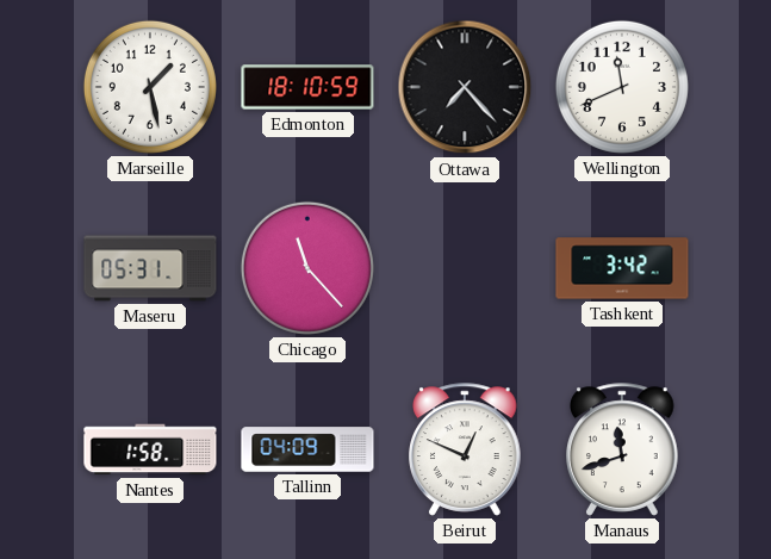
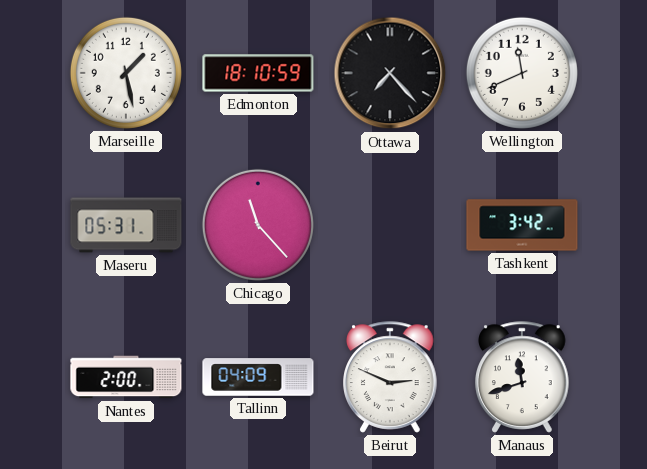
Nantes: 1:58 -> 2:00 (126, 377)
Beirut: 12:49 -> 2:49 (390, 377)
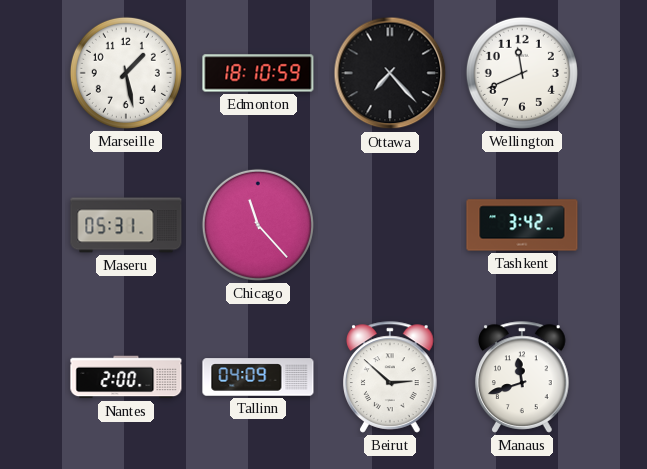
Beirut: 2:49 -> 2:52 (390, 377)
